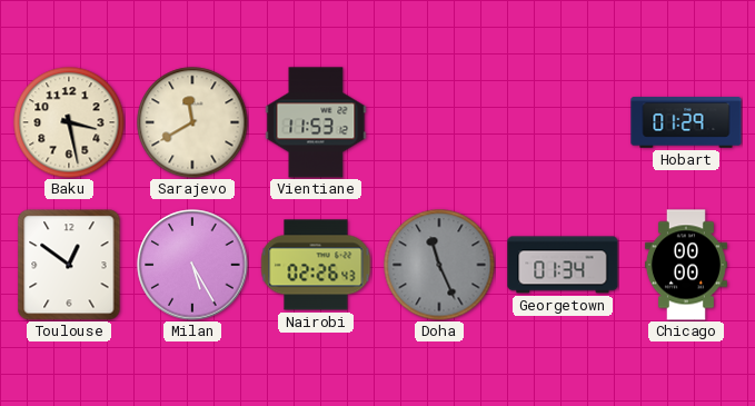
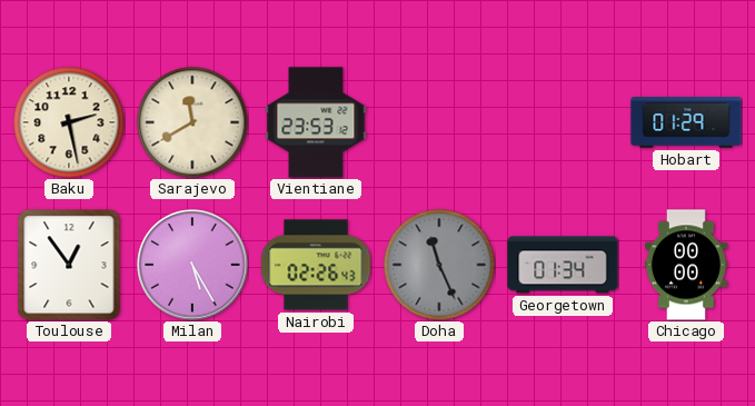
Baku: 3:28 -> 2:28 (69, 122)
Vientiane: 11:53 -> 23:53 (316, 122)
Toulouse: 12:51 -> 12:54 (69, 265)
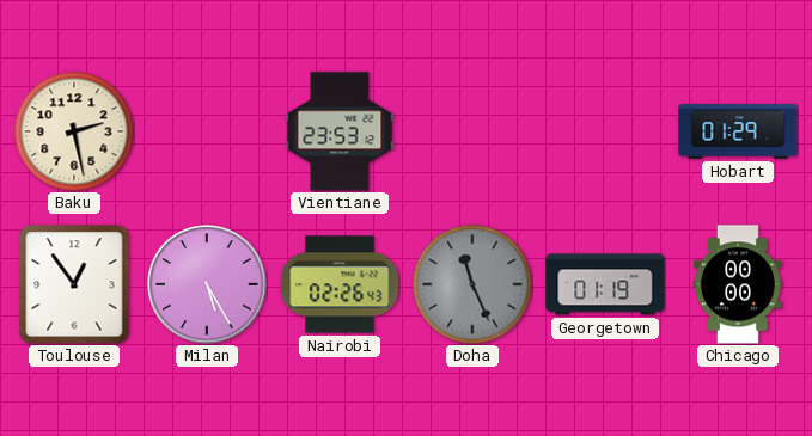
Sarajevo: 11:40 -> none (192, 122)
Georgetown: 01:34 -> 01:19 (605, 284)
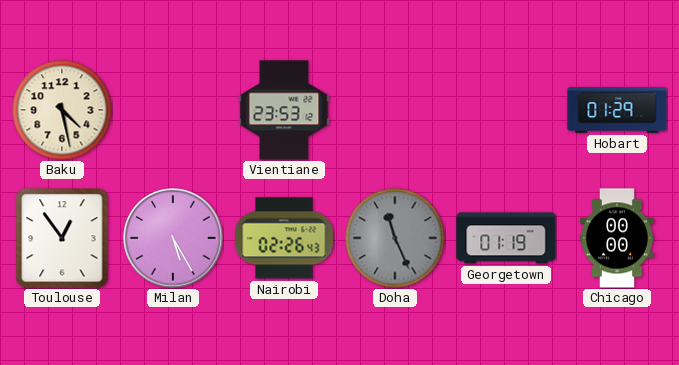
Baku: 2:28 -> 4:28 (62, 110)
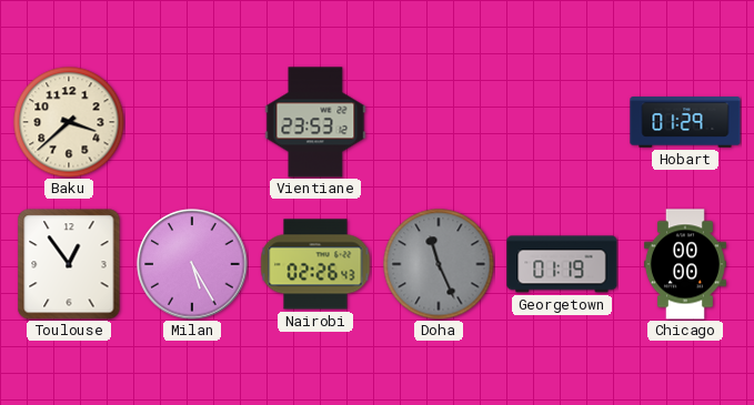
Baku: 4:28 -> 3:38 (69, 122)
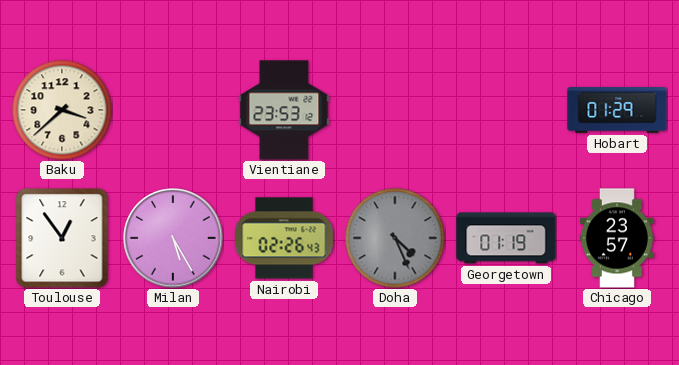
Doha: 11:26 -> 4:26 (395, 238)
Chicago: 00:00 -> 23:57 (617, 238)
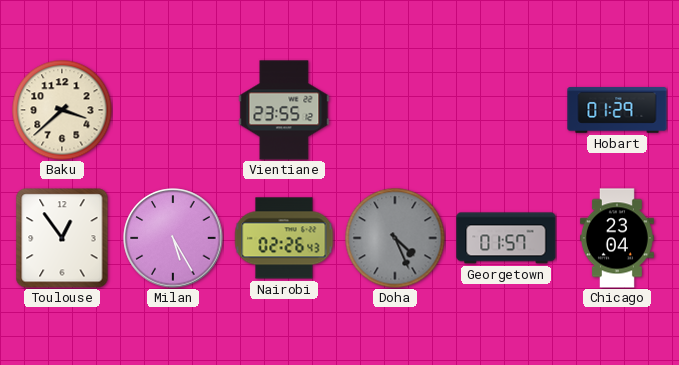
Vientiane: 23:53 -> 23:55 (284, 110)
Georgetown: 01:19 -> 01:57 (506, 238)
Chicago: 23:57 -> 23:04 (617, 238)
